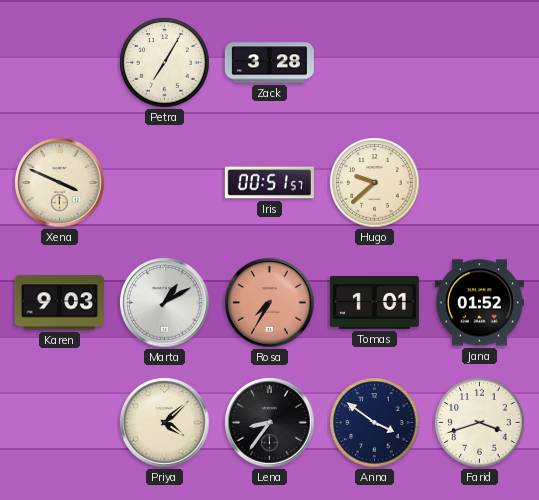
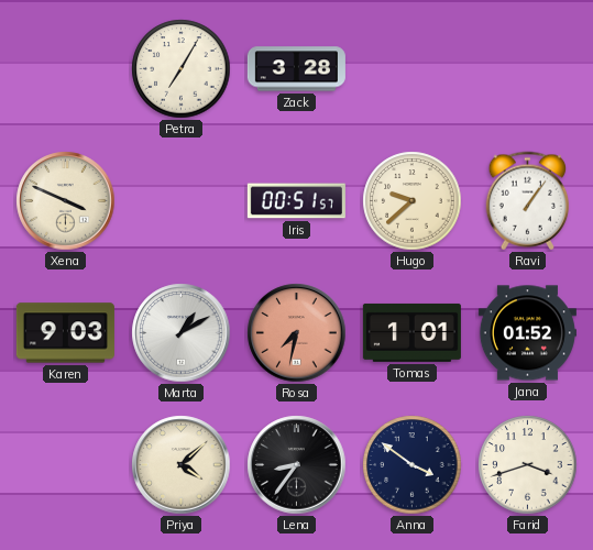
Ravi: none -> 1:06 (528, 201)
Rosa: 7:35 -> 7:32 (297, 333)
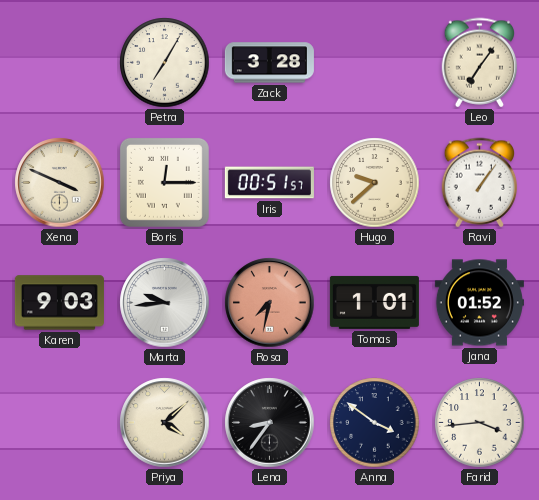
Leo: none -> 7:06 (480, 63)
Boris: none -> 12:15 (164, 182)
Marta: 1:10 -> 9:44 (165, 303)
Farid: 3:42 -> 3:44 (480, 423)
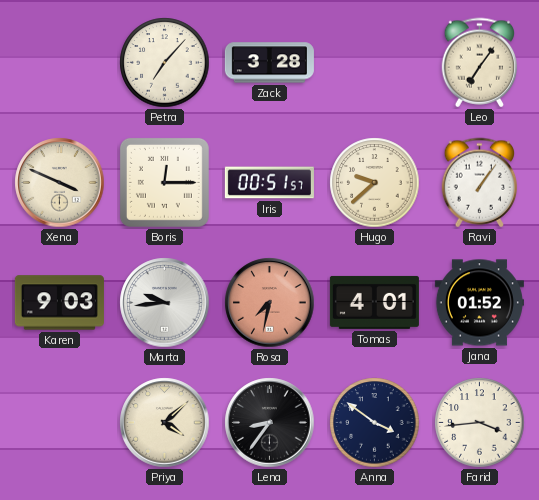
Petra: 7:05 -> 7:07 (165, 63)
Tomas: 1:01 -> 4:01 (374, 302)
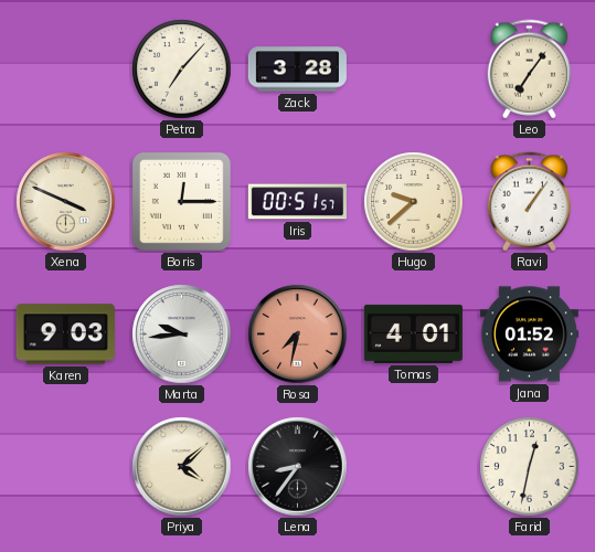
Anna: 3:51 -> none (375, 423)
Farid: 3:44 -> 12:32 (530, 467)
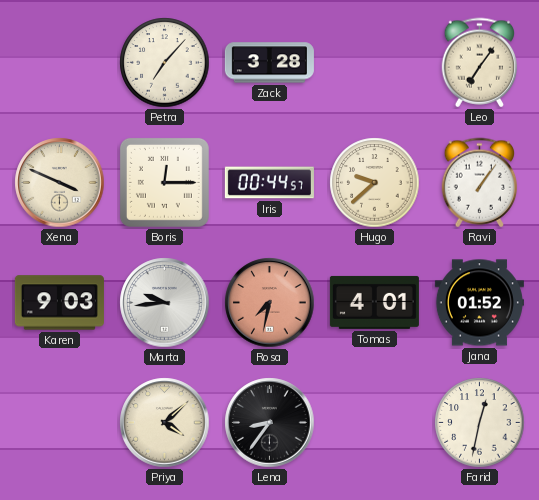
Iris: 00:51 -> 00:44 (269, 183)
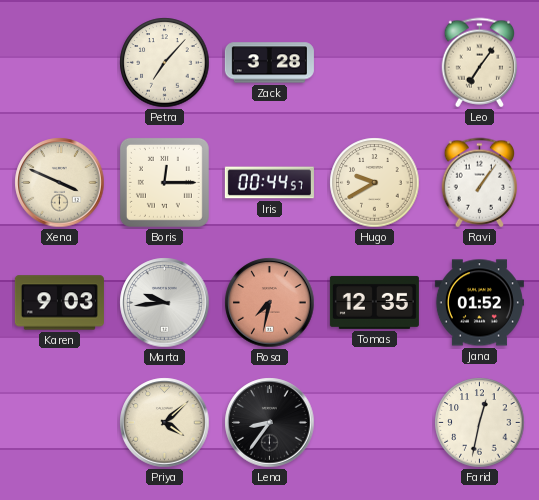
Hugo: 9:38 -> 9:40 (375, 183)
Tomas: 4:01 -> 12:35 (374, 302)
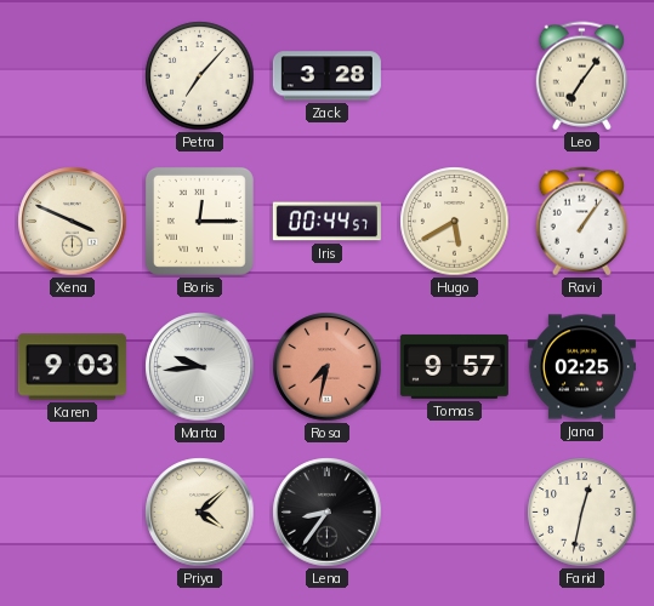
Hugo: 9:40 -> 5:40 (455, 222)
Tomas: 12:35 -> 9:57 (454, 366)
Jana: 01:52 -> 02:25 (581, 367)
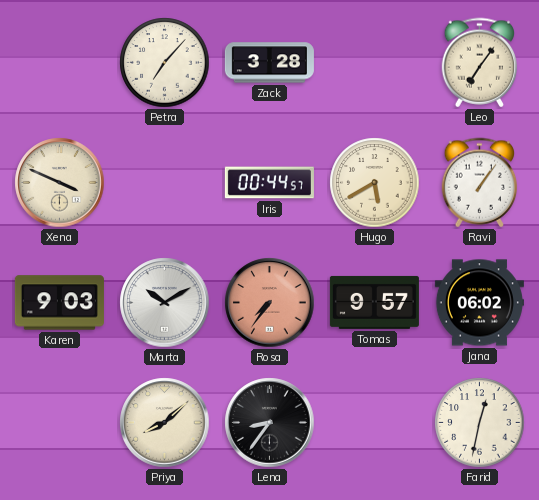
Boris: 12:15 -> none (199, 221)
Marta: 9:44 -> 10:10 (165, 303)
Rosa: 7:32 -> 7:36 (270, 303)
Jana: 02:25 -> 06:02 (479, 303)
Priya: 4:08 -> 8:08 (165, 423)
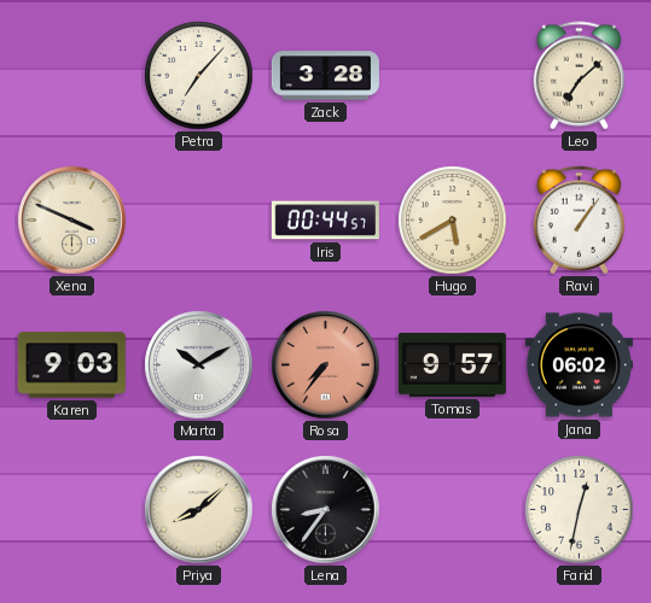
Leo: 7:06 -> 7:08 (580, 76)
